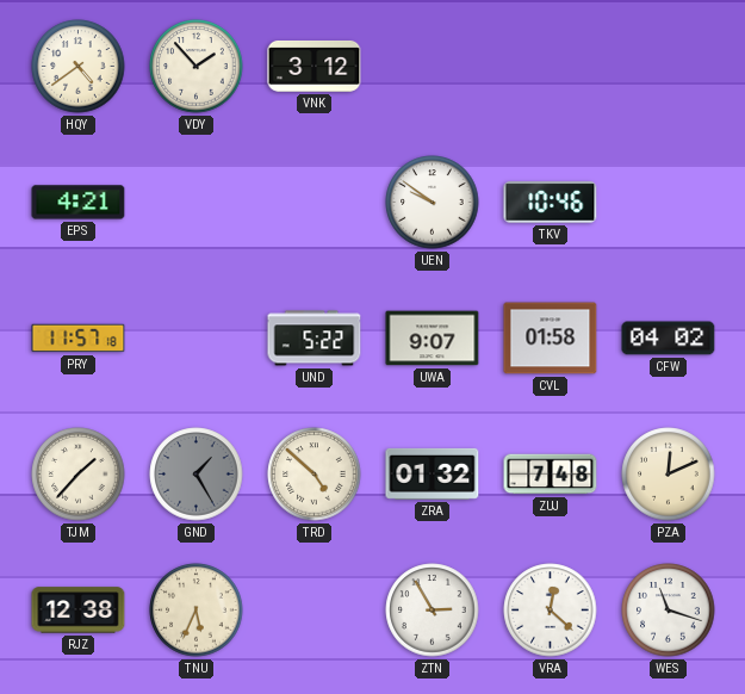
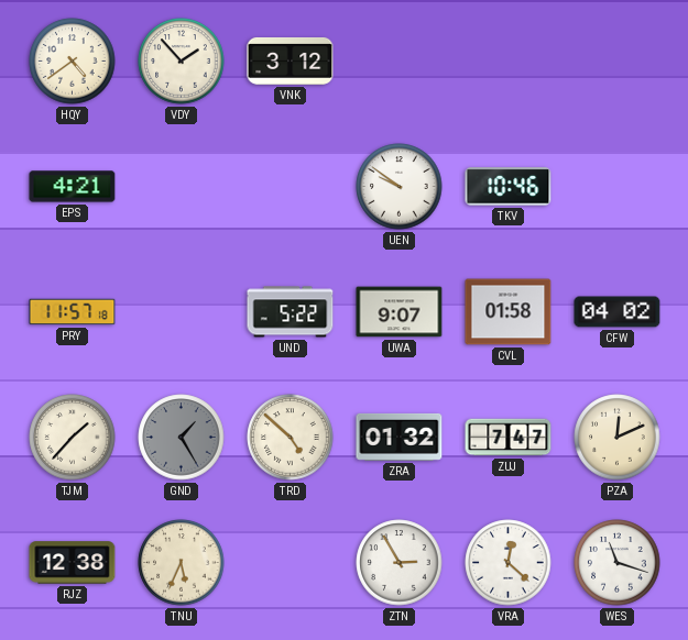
ZUJ: 7:48 -> 7:47 (509, 438)
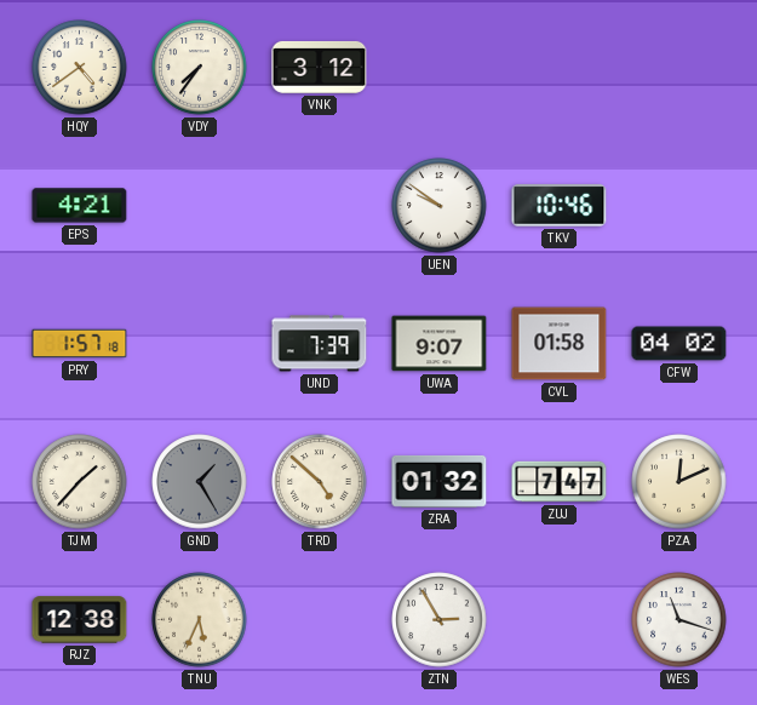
VDY: 1:53 -> 7:36 (200, 68)
PRY: 11:57 -> 1:57 (80, 344)
UND: 5:22 -> 7:39 (320, 344)
VRA: 12:22 -> none (509, 563)
